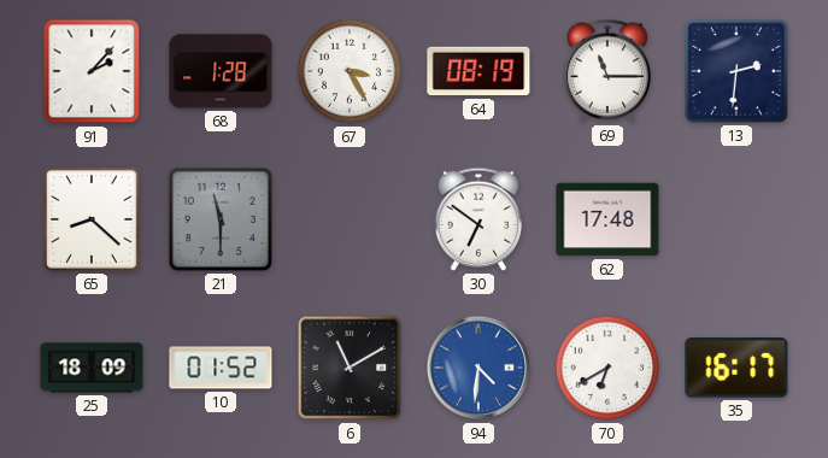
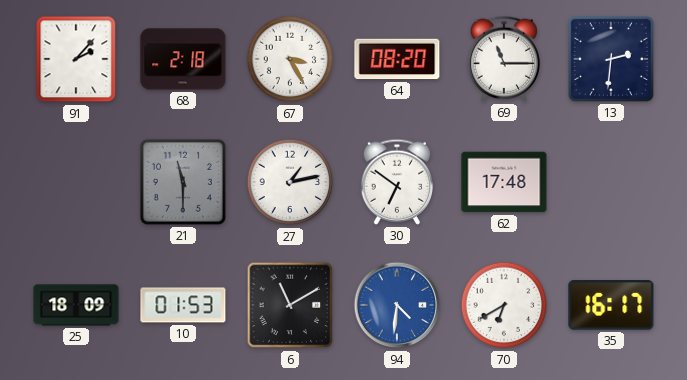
68: 1:28 -> 2:18 (183, 59)
64: 08:19 -> 08:20 (397, 59)
65: 8:22 -> none (93, 219)
27: none -> 1:13 (290, 182)
10: 01:52 -> 01:53 (183, 305)
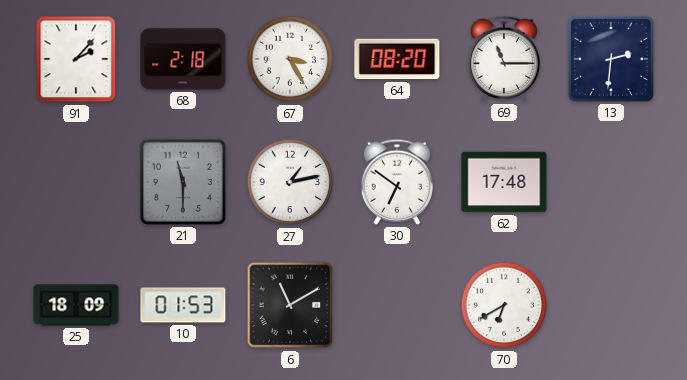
94: 4:31 -> none (397, 305)
35: 16:17 -> none (611, 305)
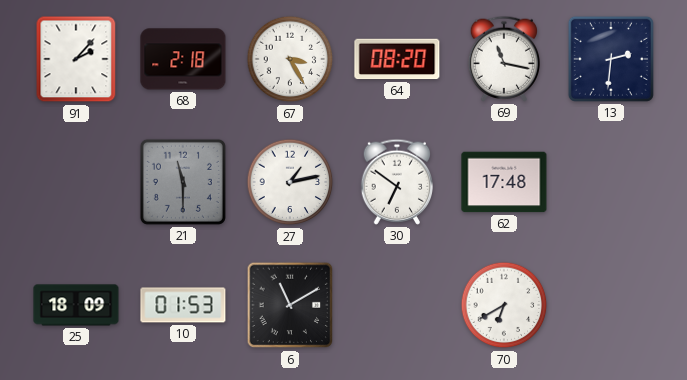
69: 11:15 -> 11:17 (503, 59)
